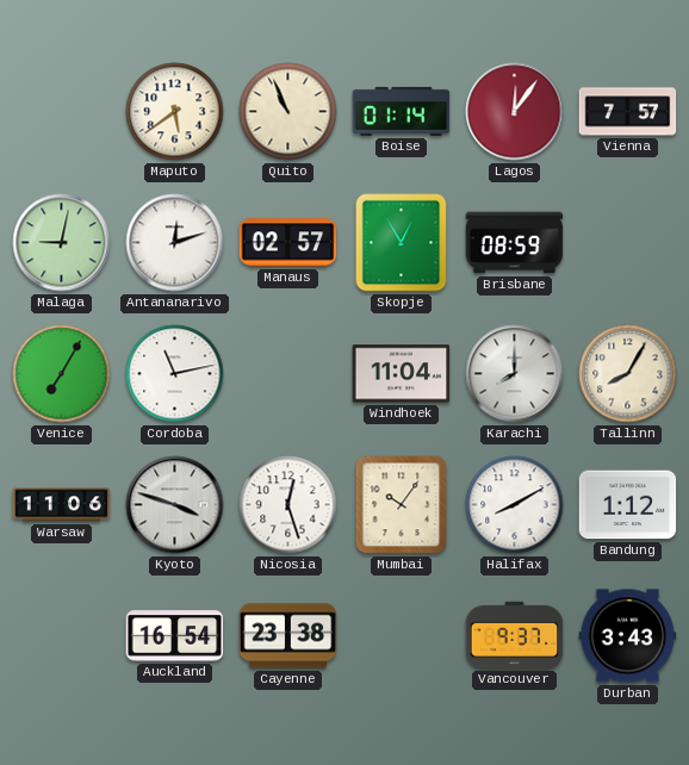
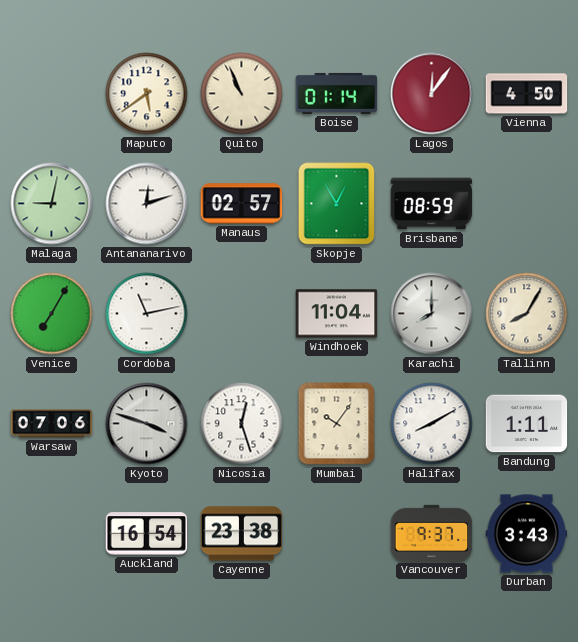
Vienna: 7:57 -> 4:50 (527, 94)
Warsaw: 11:06 -> 07:06 (52, 424)
Bandung: 1:12 -> 1:11 (527, 424)
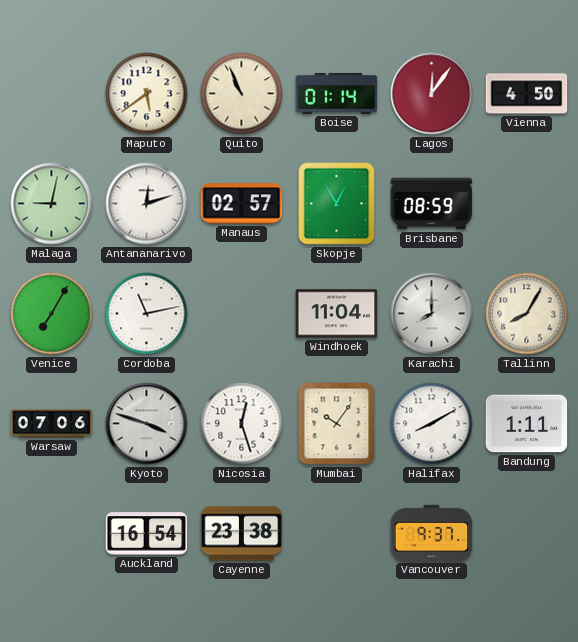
Durban: 3:43 -> none (527, 534)
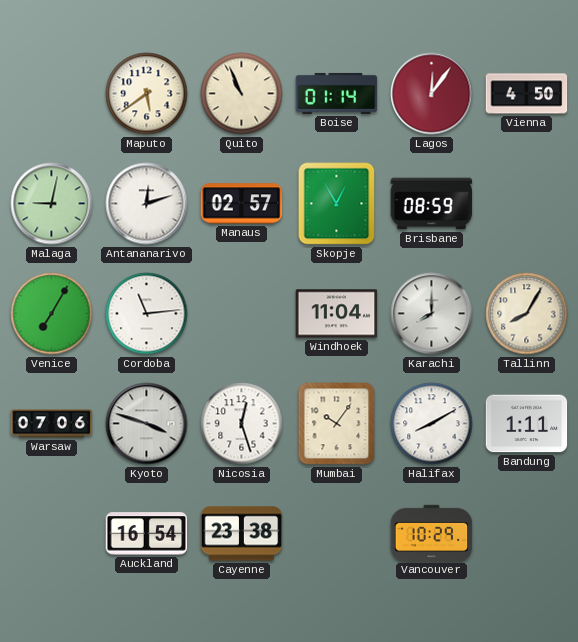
Cordoba: 11:13 -> 11:14 (147, 314)
Vancouver: 9:37 -> 10:29 (432, 533)
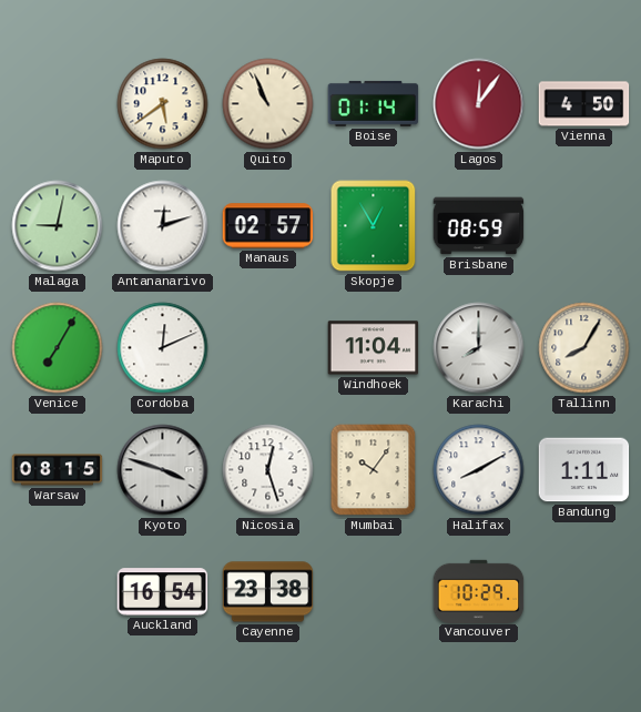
Cordoba: 11:14 -> 12:11 (163, 348)
Warsaw: 07:06 -> 08:15 (58, 470)
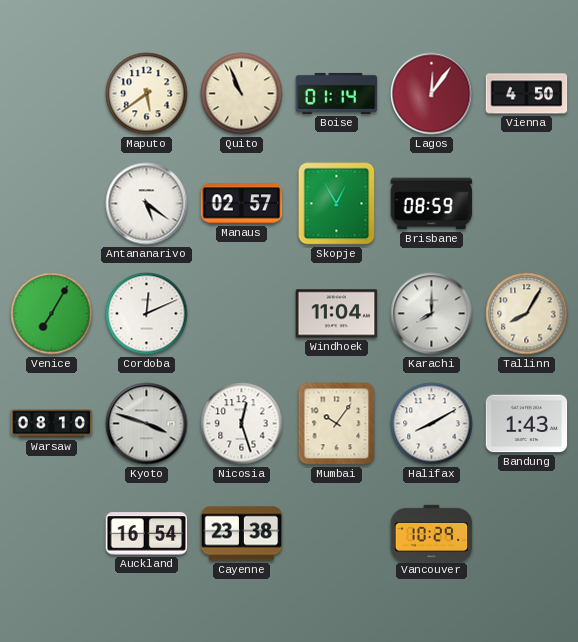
Malaga: 9:02 -> none (58, 226)
Antananarivo: 12:12 -> 5:21 (147, 204)
Warsaw: 08:15 -> 08:10 (52, 424)
Bandung: 1:11 -> 1:43 (527, 424)
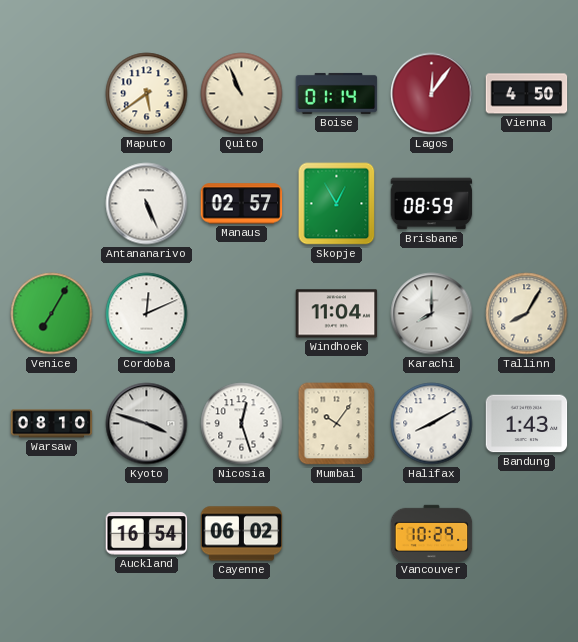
Antananarivo: 5:21 -> 5:26 (147, 204)
Cayenne: 23:38 -> 06:02 (242, 534)
